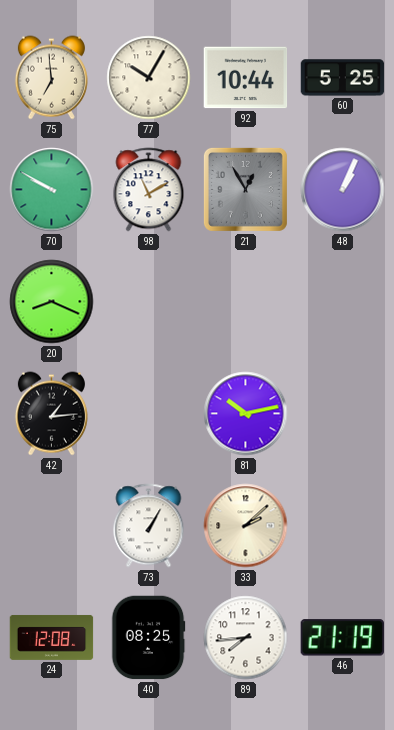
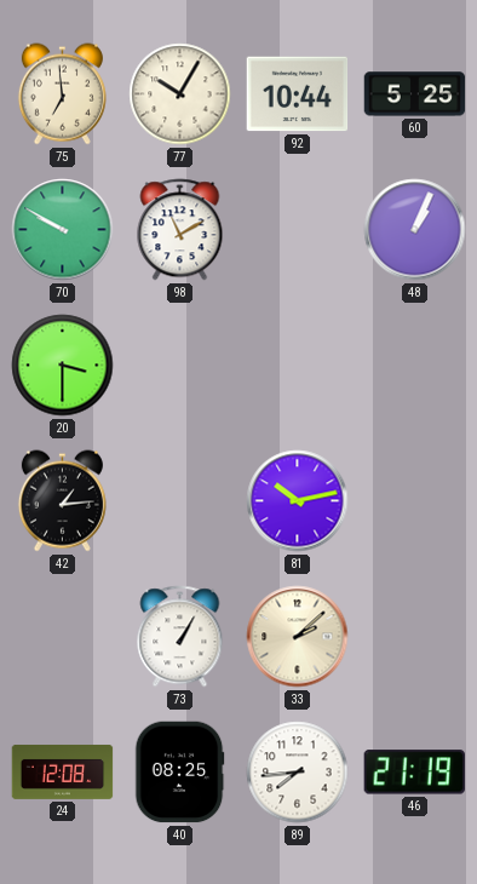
21: 12:55 -> none (245, 189)
20: 8:19 -> 3:30 (63, 366)
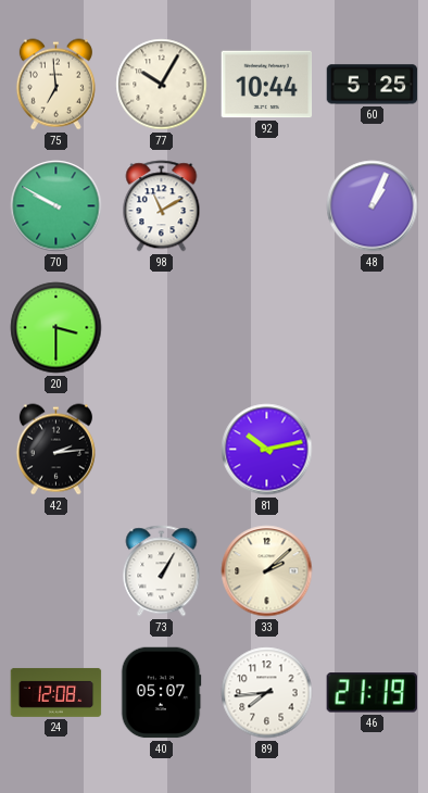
42: 1:14 -> 2:14 (55, 450)
40: 08:25 -> 05:07 (161, 693)
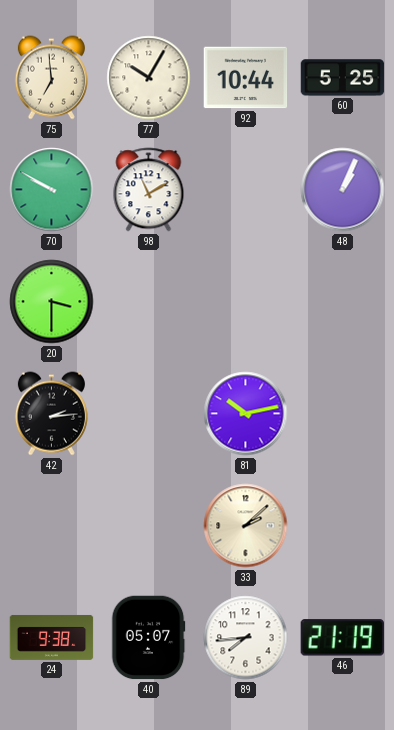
73: 1:05 -> none (162, 571)
24: 12:08 -> 9:38 (52, 637)
